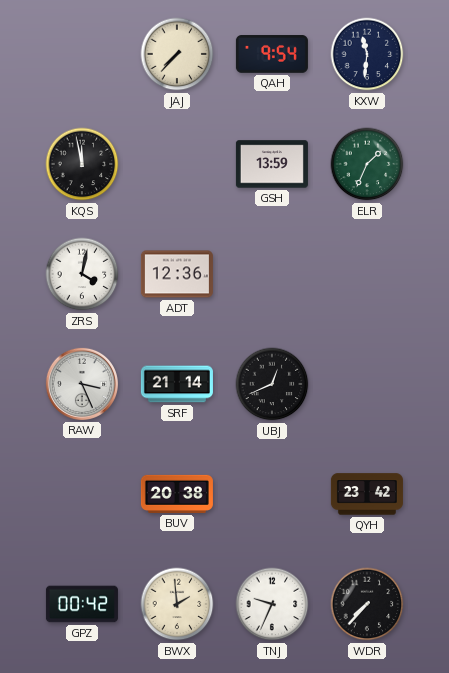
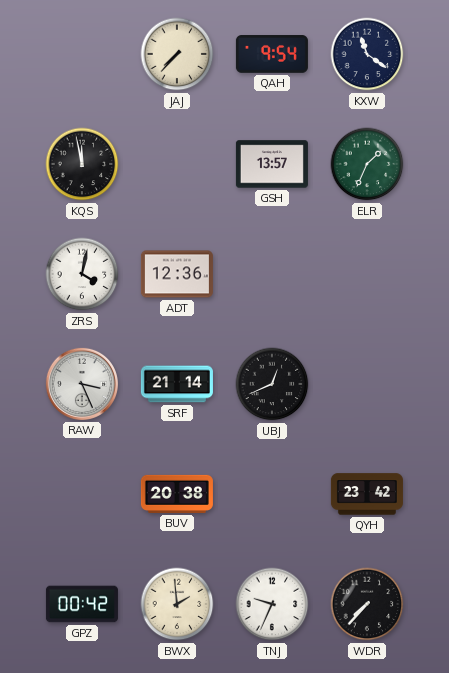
KXW: 11:31 -> 11:21 (367, 54)
GSH: 13:59 -> 13:57 (272, 164)
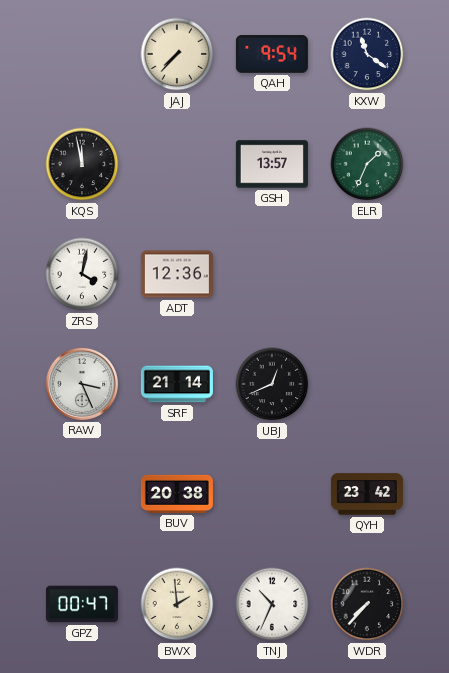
GPZ: 00:42 -> 00:47 (82, 604)
TNJ: 9:34 -> 10:34 (272, 604)
